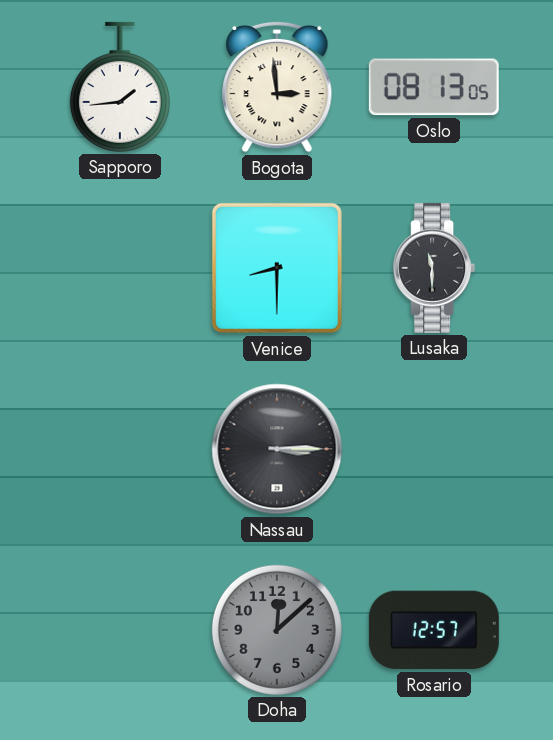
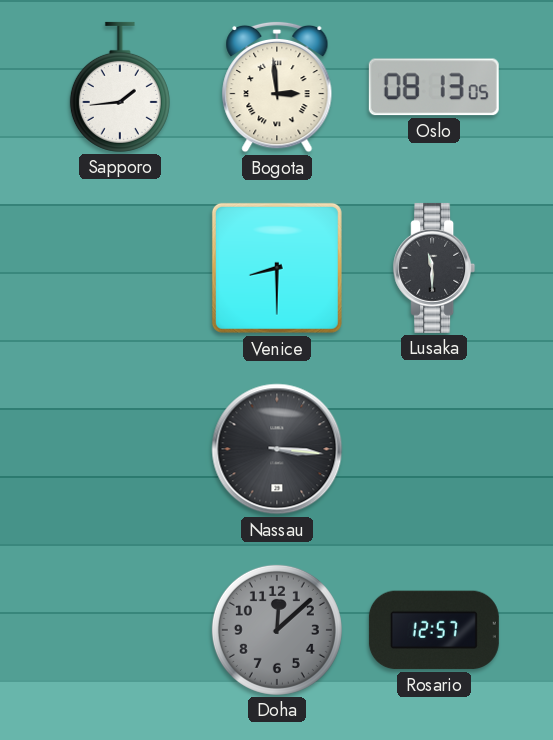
Nassau: 3:15 -> 3:16 (277, 449)
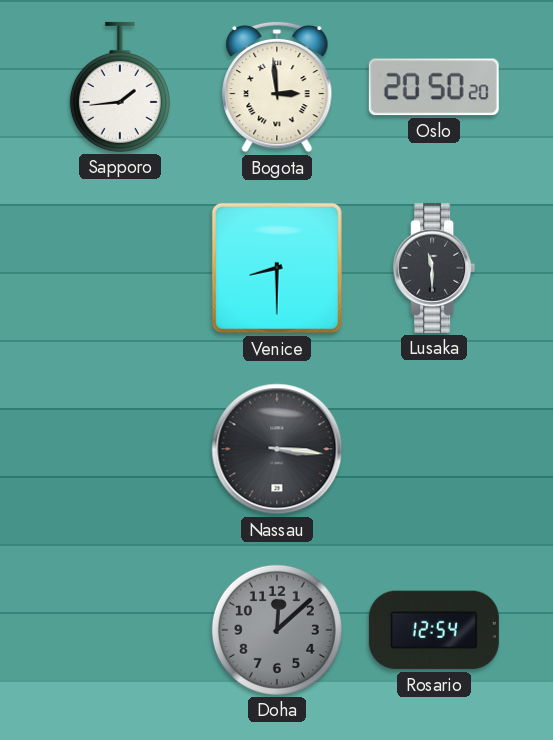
Oslo: 08:13 -> 20:50 (434, 87)
Rosario: 12:57 -> 12:54 (434, 630)
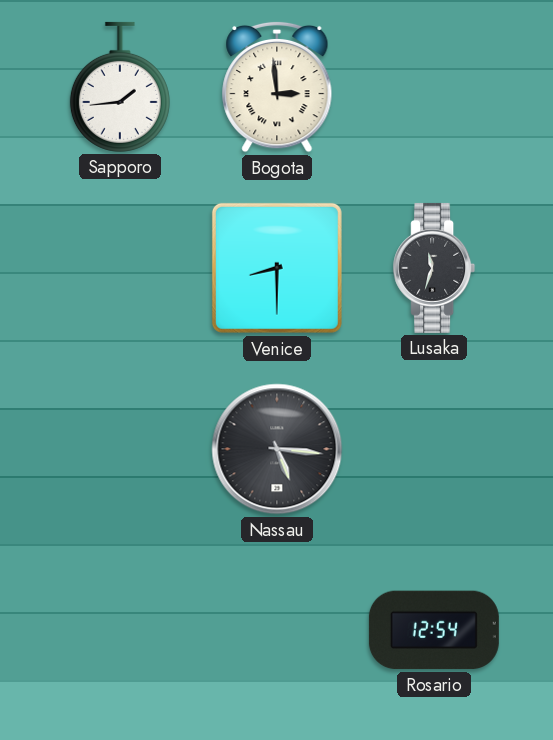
Oslo: 20:50 -> none (434, 87)
Lusaka: 11:30 -> 11:33 (434, 268)
Nassau: 3:16 -> 5:16 (277, 449)
Doha: 12:08 -> none (277, 630)
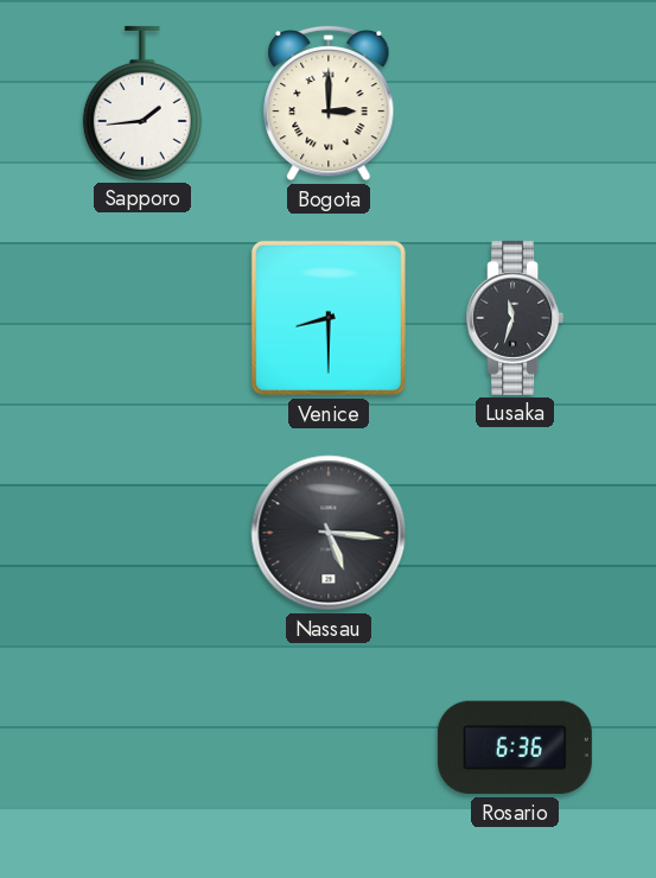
Bogota: 2:59 -> 3:00 (329, 103)
Rosario: 12:54 -> 6:36 (515, 747)
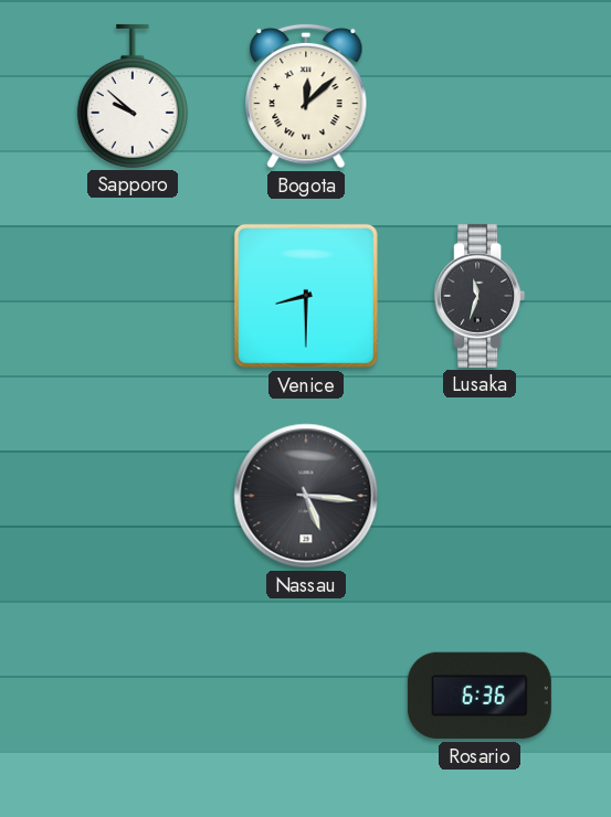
Sapporo: 1:44 -> 9:52 (133, 96)
Bogota: 3:00 -> 12:08 (306, 96)
